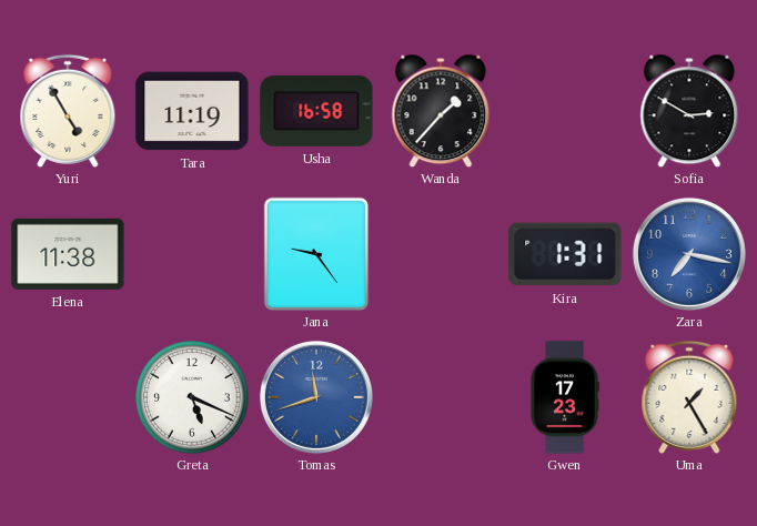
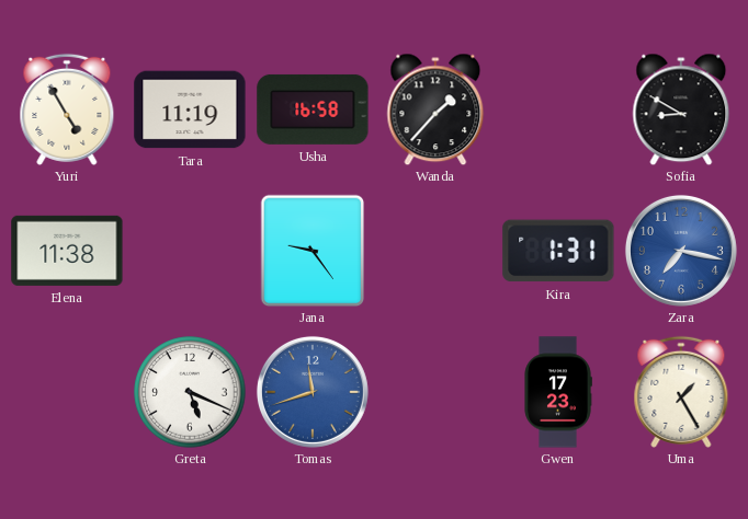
Sofia: 2:50 -> 8:50 (681, 109)
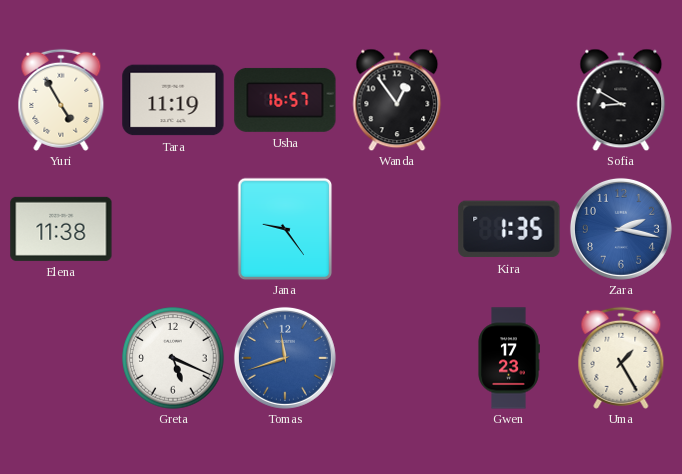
Usha: 16:58 -> 16:57 (285, 100)
Wanda: 1:37 -> 12:54 (397, 100)
Kira: 1:31 -> 1:35 (509, 229)
Zara: 7:17 -> 2:17 (621, 229)
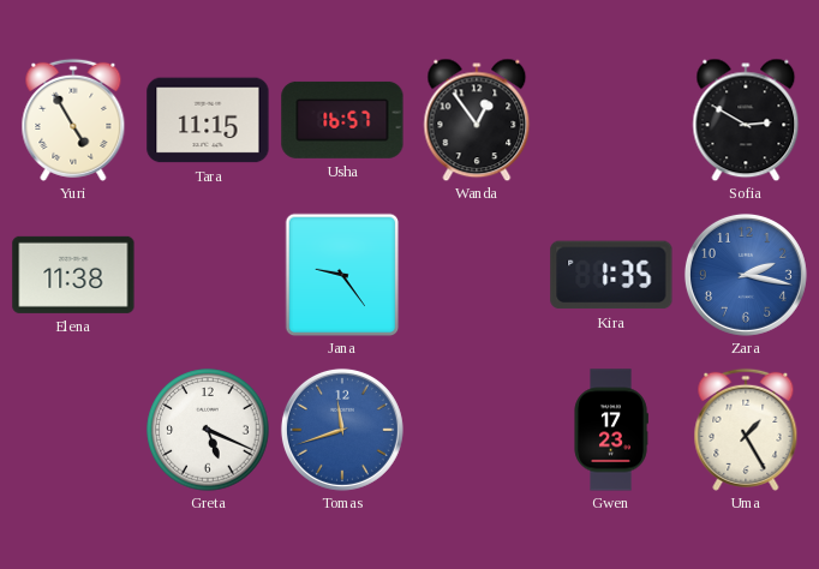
Tara: 11:19 -> 11:15 (208, 120)
Sofia: 8:50 -> 2:50 (746, 120)
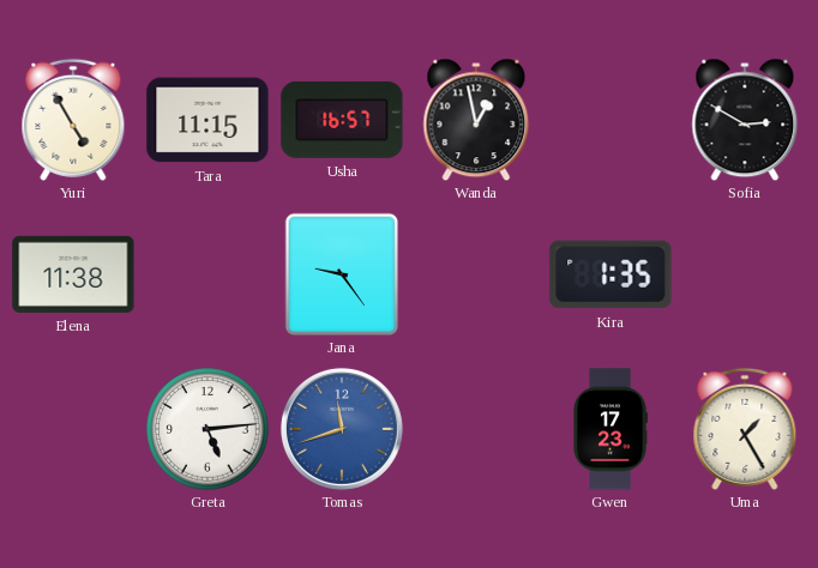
Wanda: 12:54 -> 12:58 (476, 120)
Zara: 2:17 -> none (746, 275)
Greta: 5:19 -> 5:14 (207, 429)
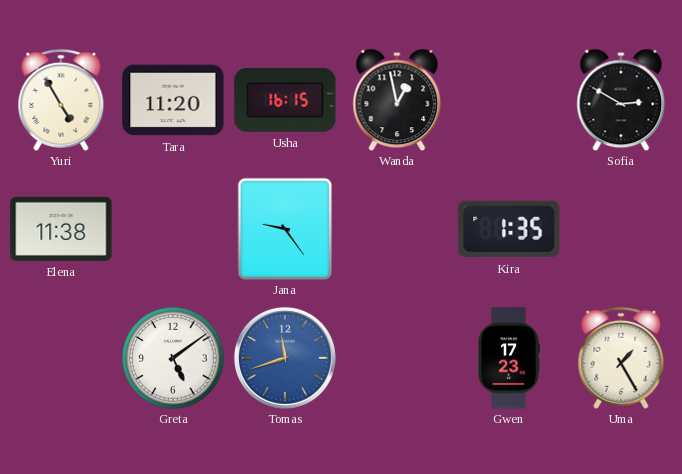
Tara: 11:15 -> 11:20 (173, 100)
Usha: 16:57 -> 16:15 (285, 100)
Greta: 5:14 -> 5:09 (173, 358)
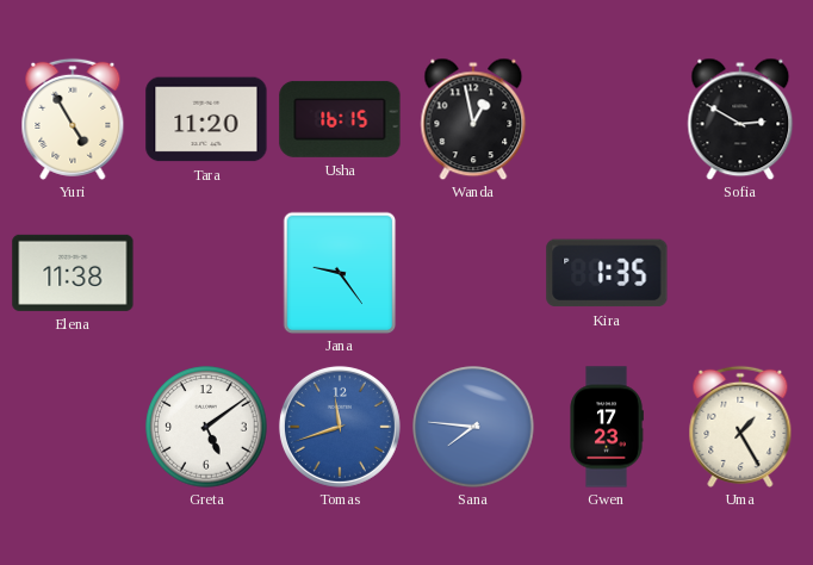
Sana: none -> 7:46 (473, 427)
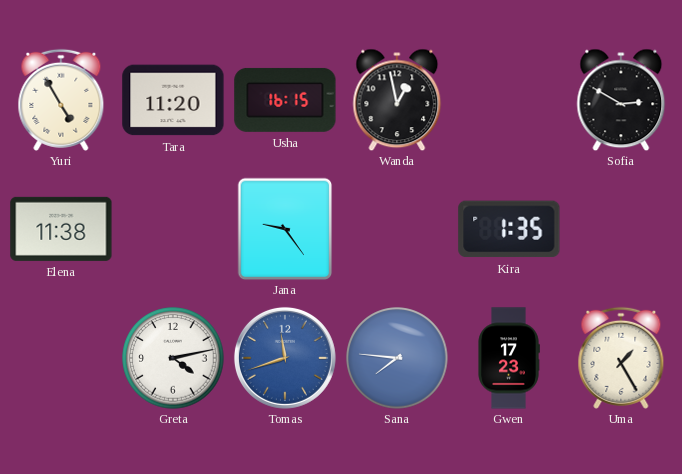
Greta: 5:09 -> 4:13 (173, 358)
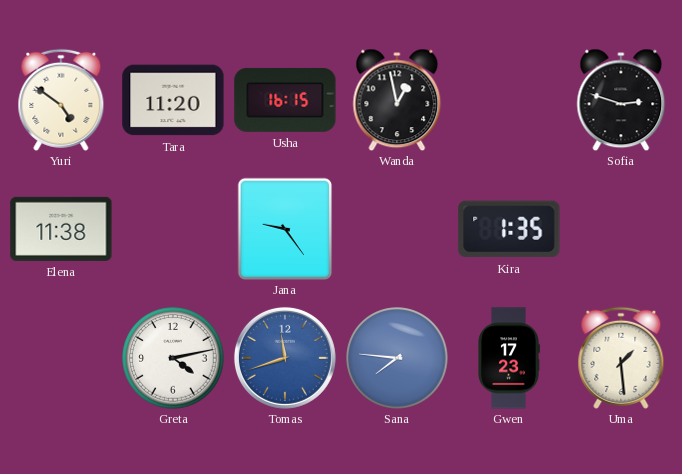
Yuri: 4:55 -> 4:51 (61, 100)
Sofia: 2:50 -> 2:48 (621, 100)
Uma: 1:25 -> 1:29 (621, 358)
